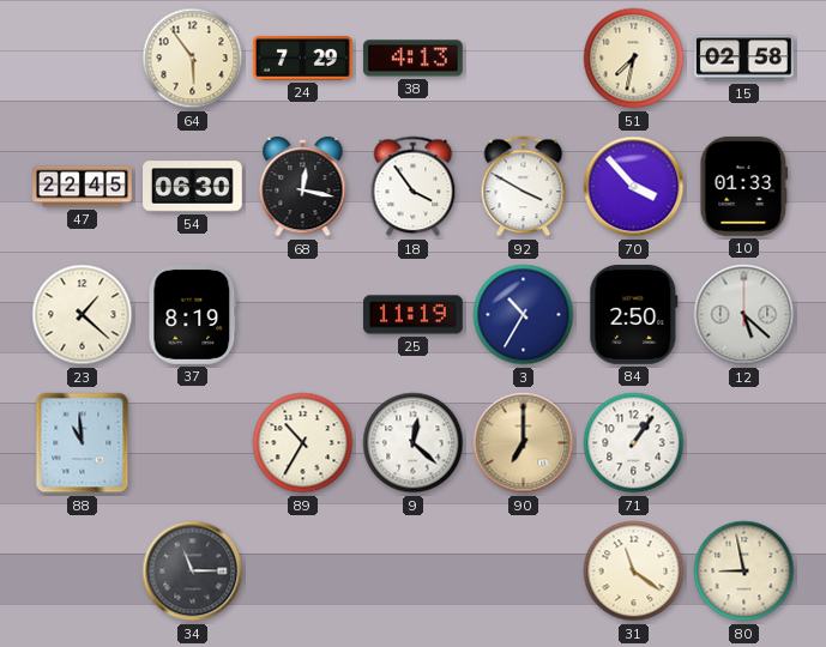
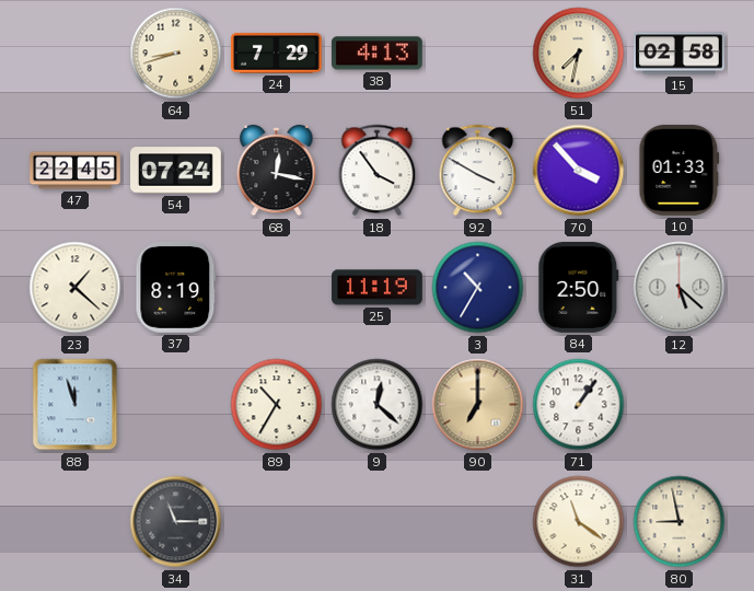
64: 5:54 -> 8:42 (176, 54)
54: 06:30 -> 07:24 (176, 171)
88: 10:59 -> 11:57 (76, 405)
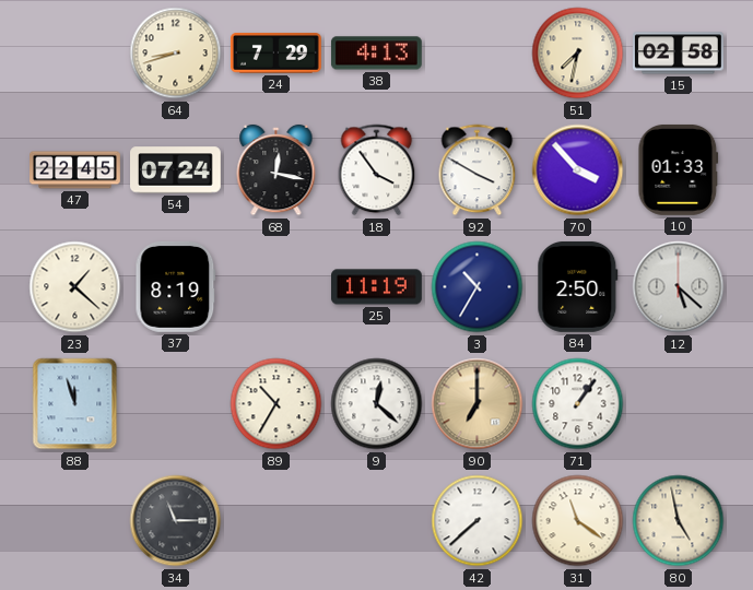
42: none -> 7:38 (478, 521)
80: 8:58 -> 4:58 (679, 521)
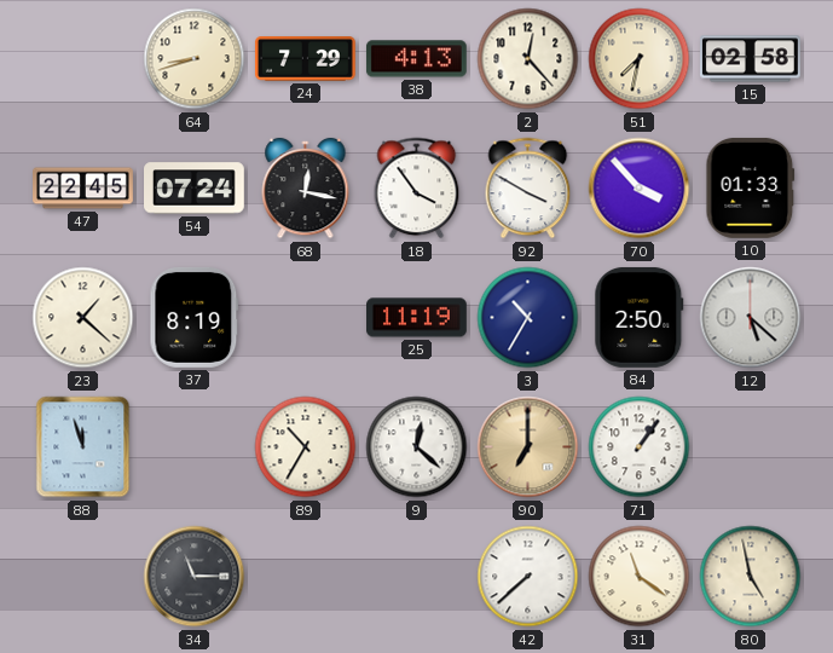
2: none -> 12:23 (528, 59)
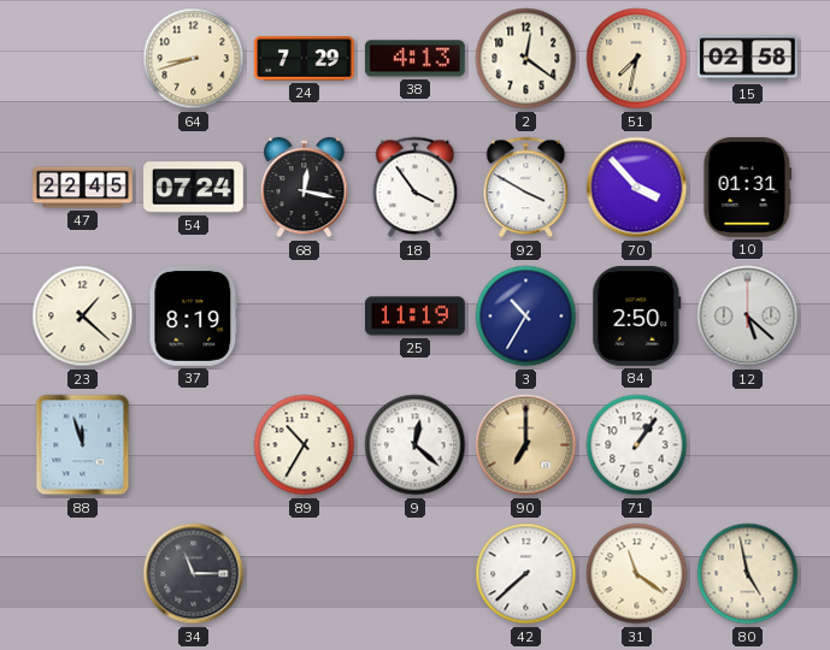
2: 12:23 -> 12:21 (526, 59)
10: 01:33 -> 01:31 (748, 187)
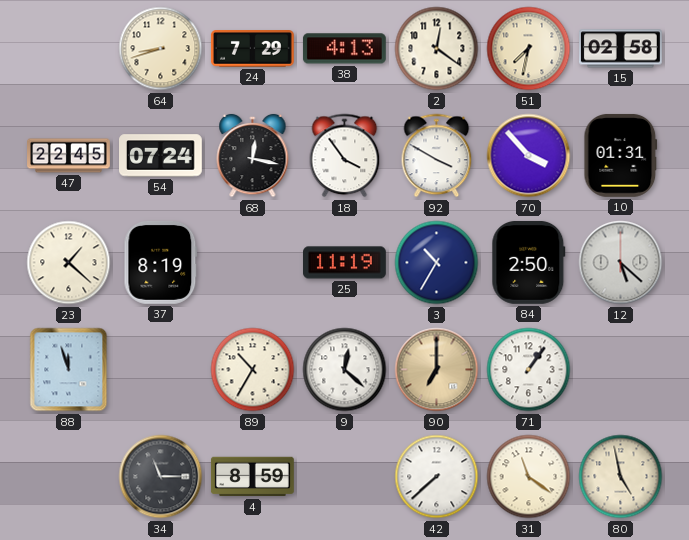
4: none -> 8:59 (252, 477)
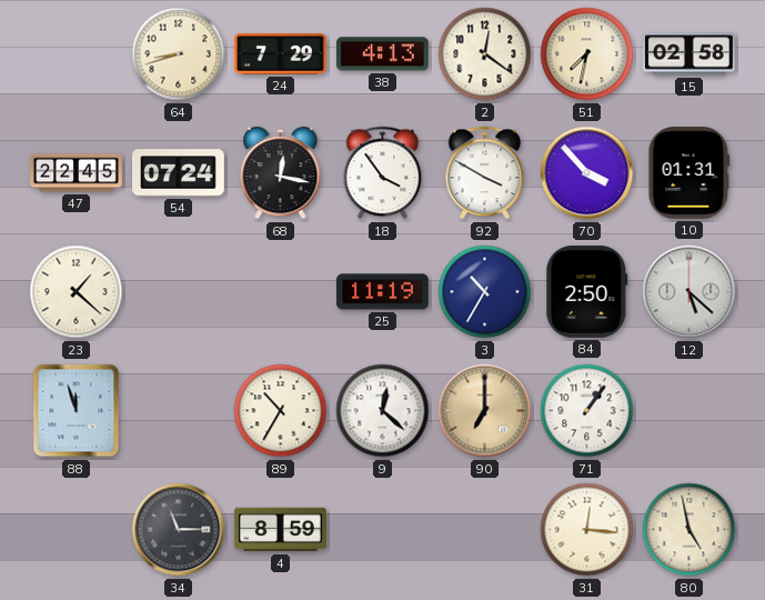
37: 8:19 -> none (161, 262)
42: 7:38 -> none (437, 477)
31: 11:21 -> 12:16 (587, 530)
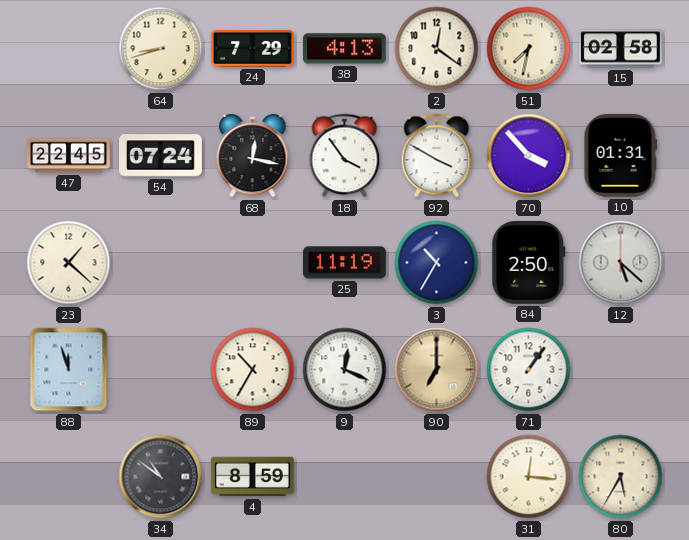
9: 12:22 -> 12:19 (345, 370)
34: 11:15 -> 10:51 (161, 477)
80: 4:58 -> 5:35 (621, 477)
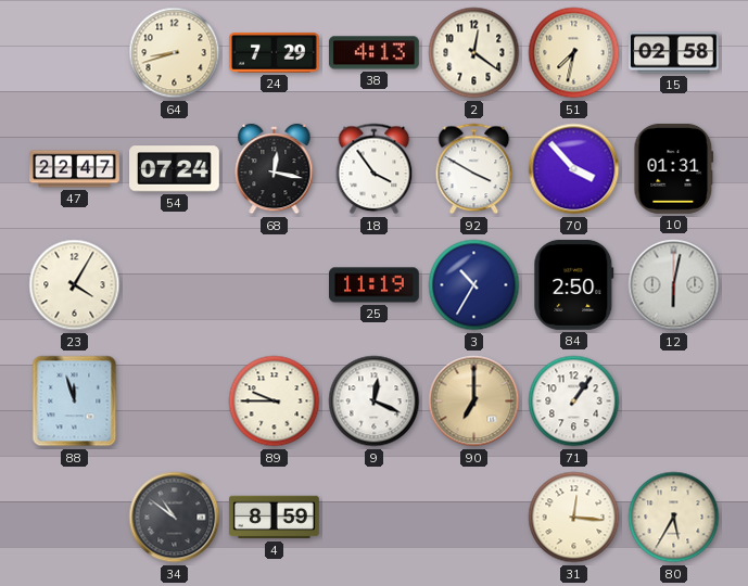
47: 22:45 -> 22:47 (75, 169)
23: 1:22 -> 4:05 (75, 285)
12: 5:22 -> 6:02 (674, 285)
89: 10:35 -> 9:45 (275, 402)
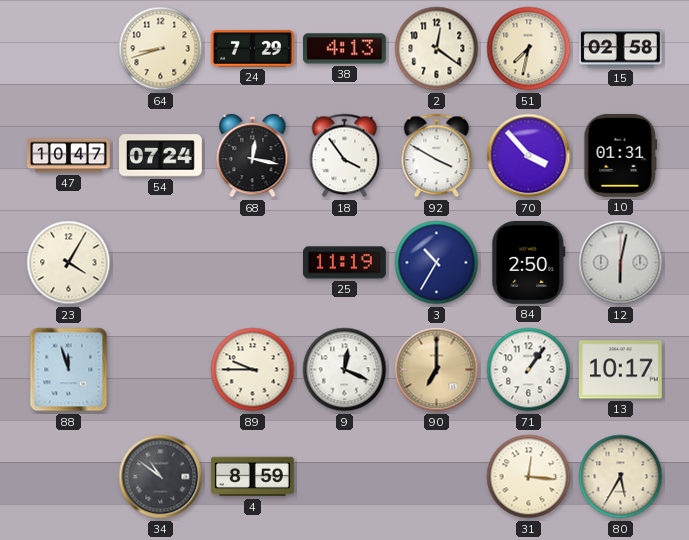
47: 22:47 -> 10:47 (69, 156)
13: none -> 10:17 (620, 370)
